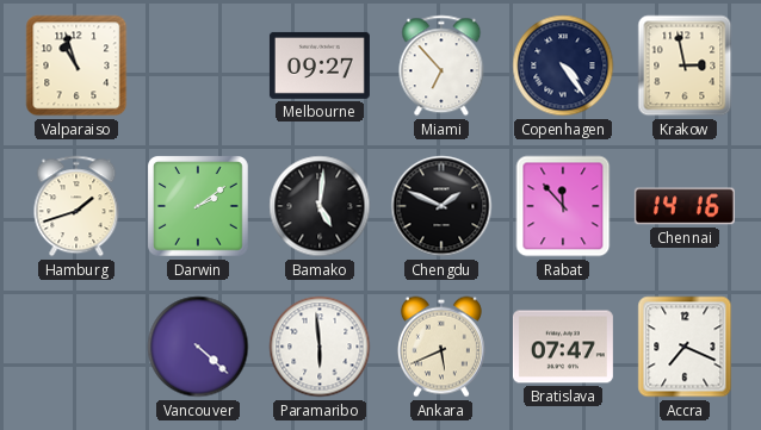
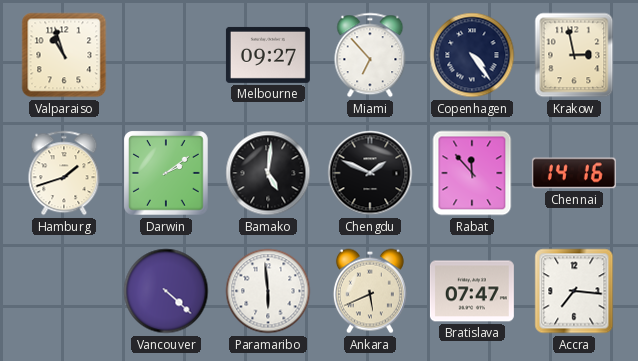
Accra: 7:19 -> 7:16 (574, 291)
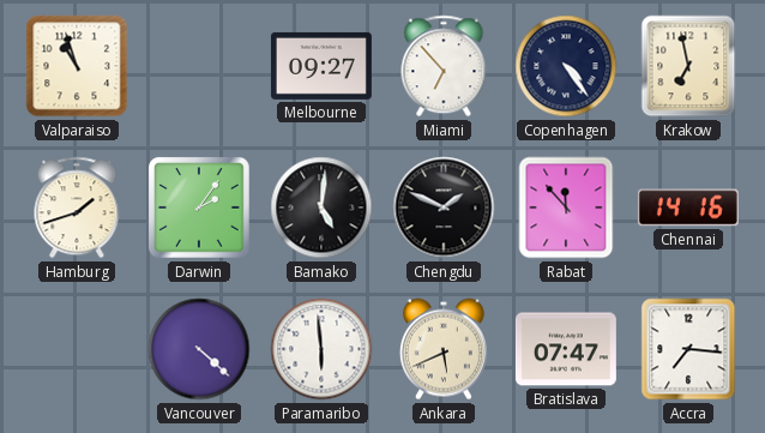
Krakow: 2:58 -> 6:58 (688, 66)
Darwin: 2:09 -> 2:06 (200, 209)
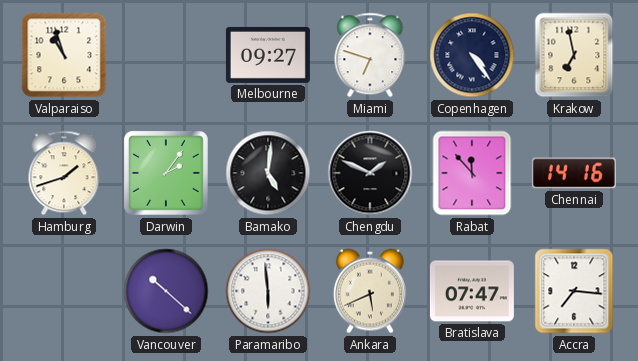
Miami: 6:53 -> 6:48 (370, 55)
Vancouver: 4:22 -> 10:22 (166, 291)
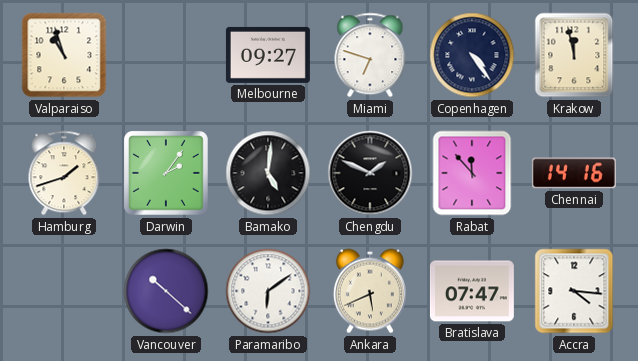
Krakow: 6:58 -> 11:58 (574, 55)
Paramaribo: 5:59 -> 6:09 (268, 291)
Accra: 7:16 -> 4:16 (574, 291)
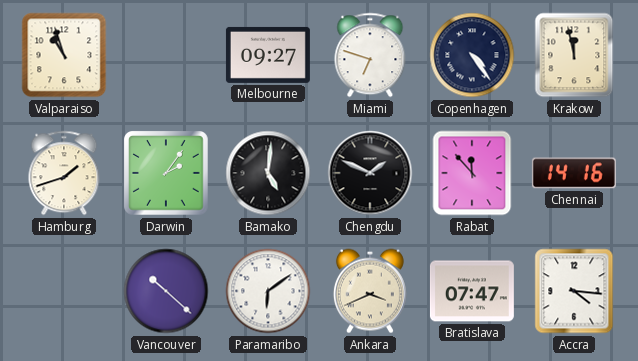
Ankara: 5:41 -> 3:41 (370, 291)
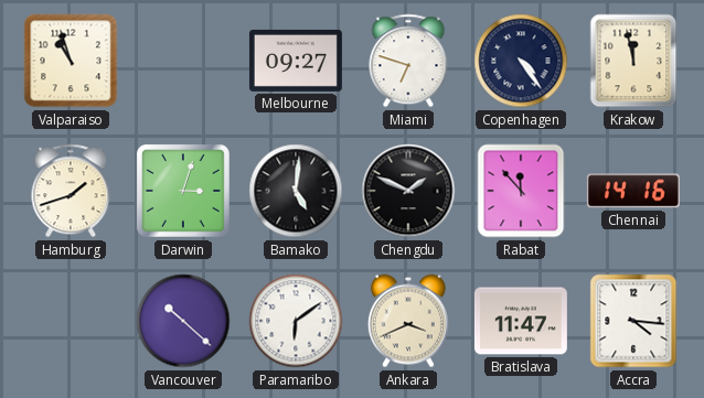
Darwin: 2:06 -> 3:03 (184, 192)
Bratislava: 07:47 -> 11:47 (521, 321)
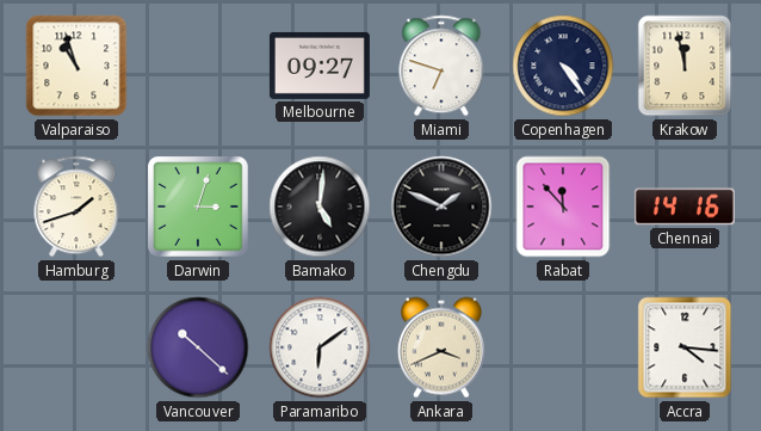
Bratislava: 11:47 -> none (521, 321)
